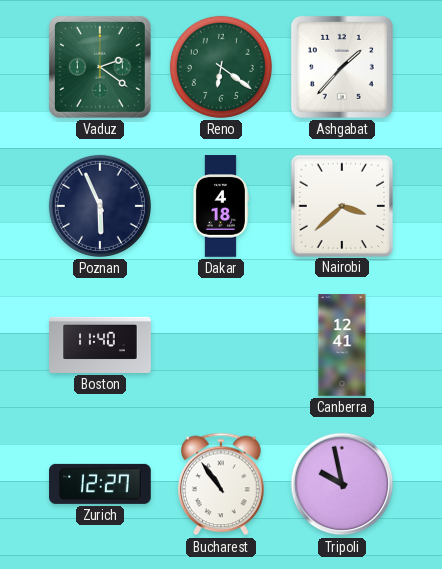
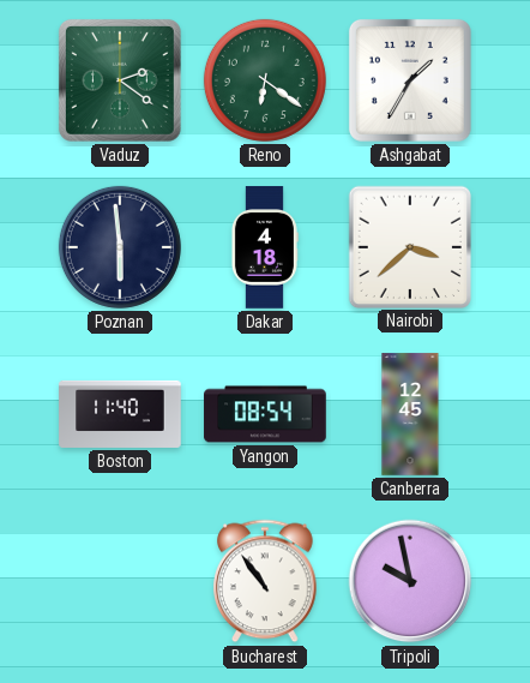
Ashgabat: 1:37 -> 1:35 (410, 80)
Poznan: 5:56 -> 5:59 (120, 247)
Yangon: none -> 08:54 (265, 414)
Canberra: 12:41 -> 12:45 (410, 414)
Zurich: 12:27 -> none (100, 484)
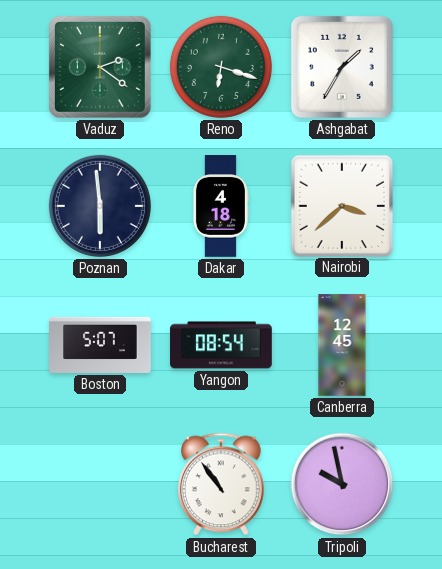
Reno: 6:21 -> 6:18 (221, 67)
Boston: 11:40 -> 5:07 (100, 345)
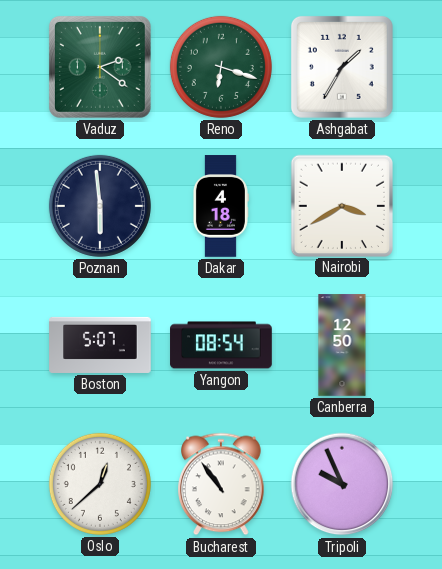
Nairobi: 3:38 -> 3:40 (341, 205)
Canberra: 12:45 -> 12:50 (342, 345)
Oslo: none -> 12:38 (100, 484)
Tripoli: 9:58 -> 9:56 (342, 484)
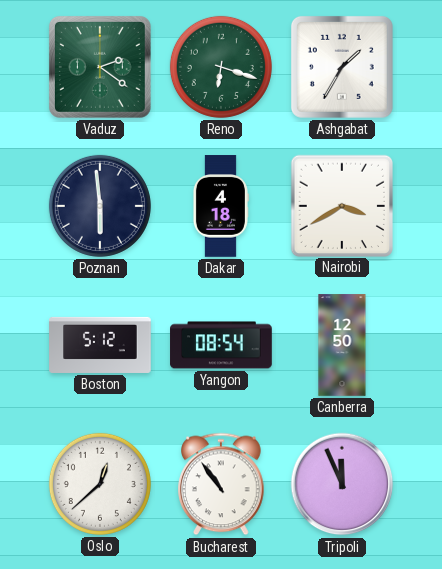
Boston: 5:07 -> 5:12 (100, 345)
Tripoli: 9:56 -> 11:56 (342, 484)
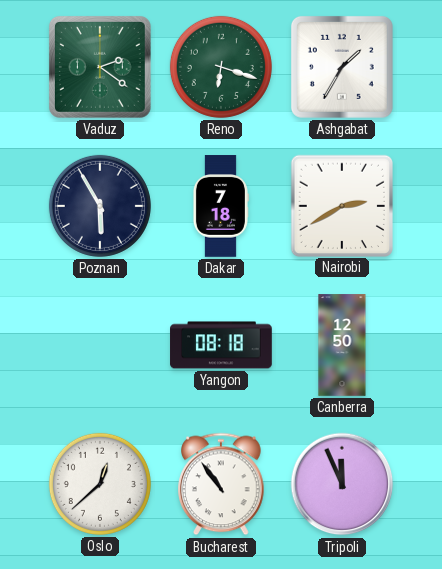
Poznan: 5:59 -> 5:55 (100, 206)
Dakar: 4:18 -> 7:18 (220, 206)
Nairobi: 3:40 -> 2:40 (341, 205)
Boston: 5:12 -> none (100, 345)
Yangon: 08:54 -> 08:18 (221, 345)
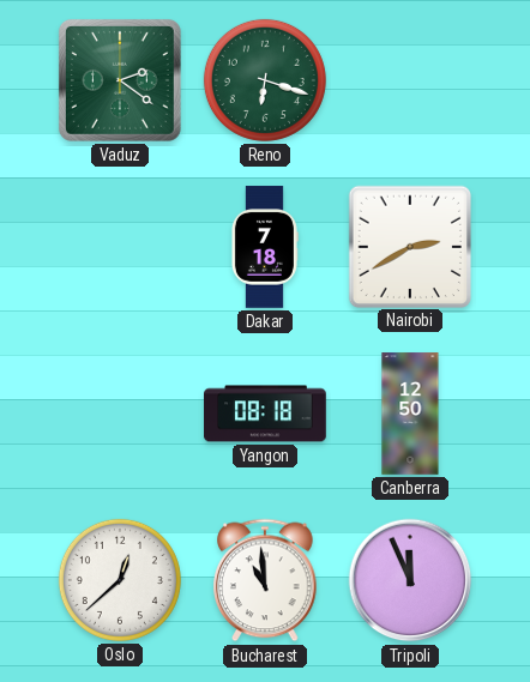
Ashgabat: 1:35 -> none (342, 67)
Poznan: 5:55 -> none (100, 206)
Bucharest: 10:54 -> 10:59 (265, 580)
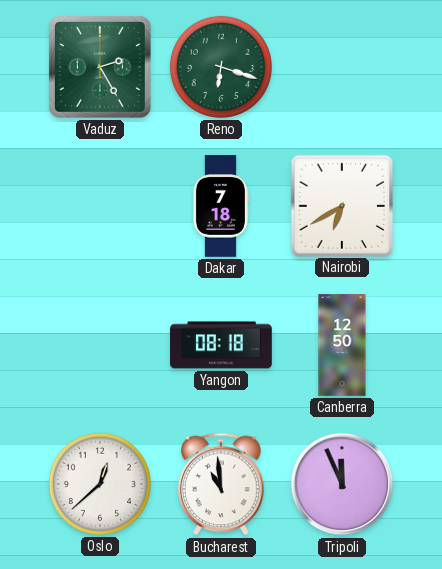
Vaduz: 2:21 -> 2:25 (100, 67)
Nairobi: 2:40 -> 6:40 (341, 205)
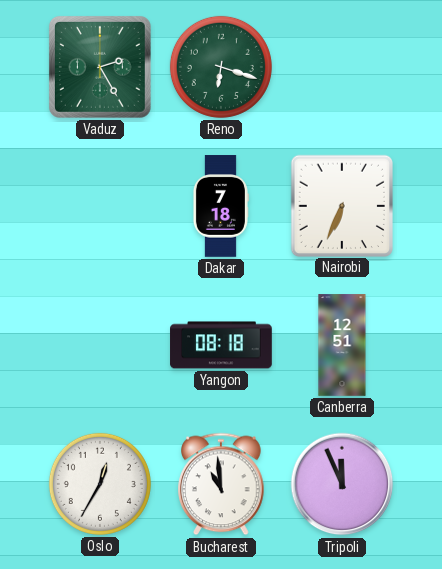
Nairobi: 6:40 -> 6:34 (341, 205)
Canberra: 12:50 -> 12:51 (342, 345)
Oslo: 12:38 -> 12:35 (100, 484)
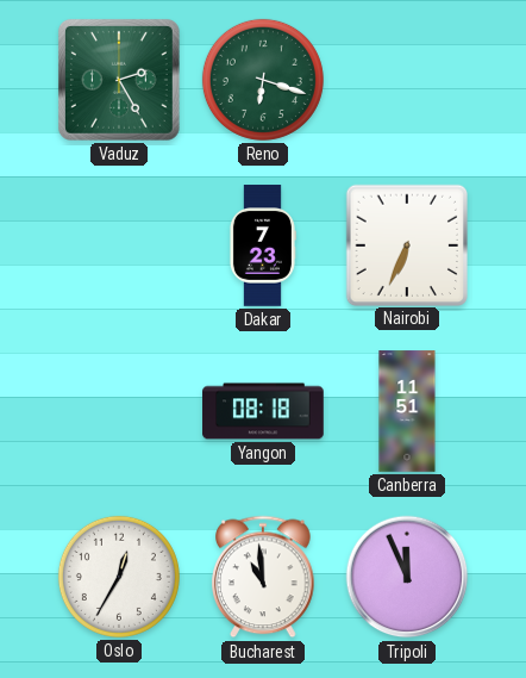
Dakar: 7:18 -> 7:23 (262, 245)
Canberra: 12:51 -> 11:51 (407, 411)
